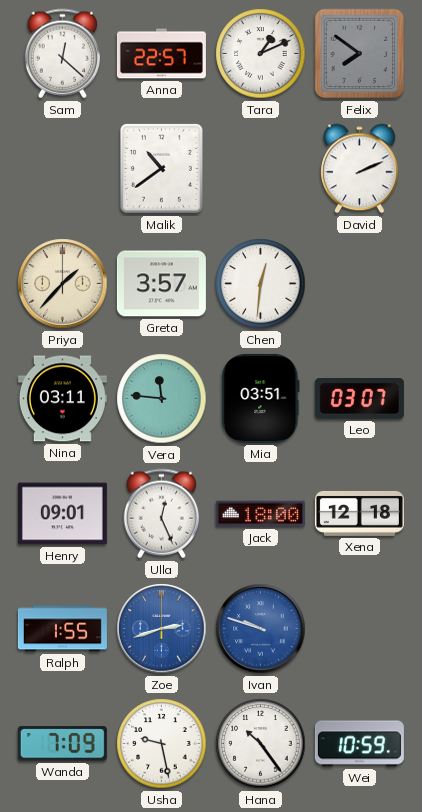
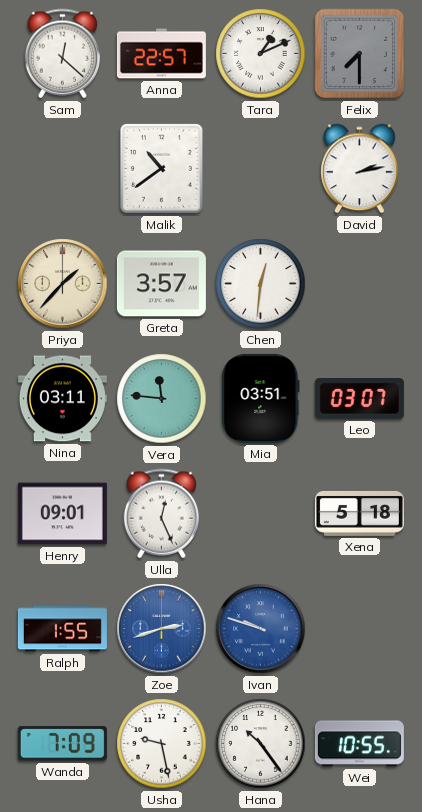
Felix: 7:51 -> 7:30 (360, 54)
David: 2:11 -> 2:13 (360, 169)
Jack: 18:00 -> none (260, 514)
Xena: 12:18 -> 5:18 (359, 513)
Wei: 10:59 -> 10:55 (359, 744)
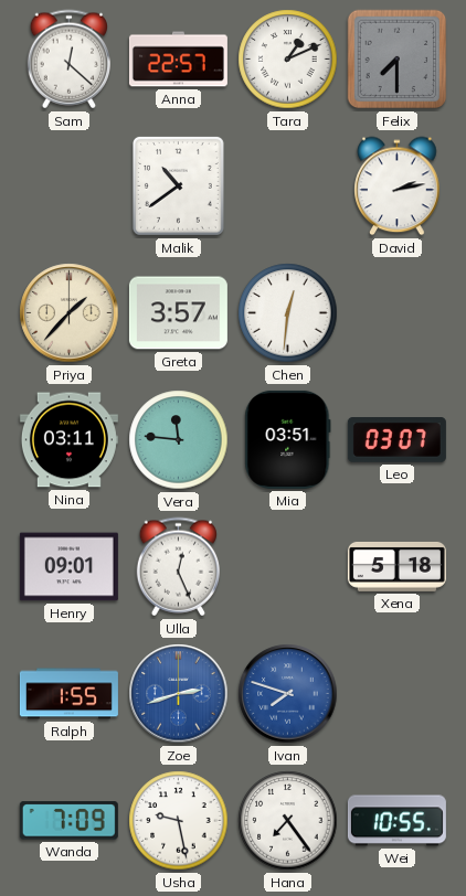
Ivan: 9:48 -> 7:48 (288, 694)
Hana: 10:24 -> 7:24 (288, 821)
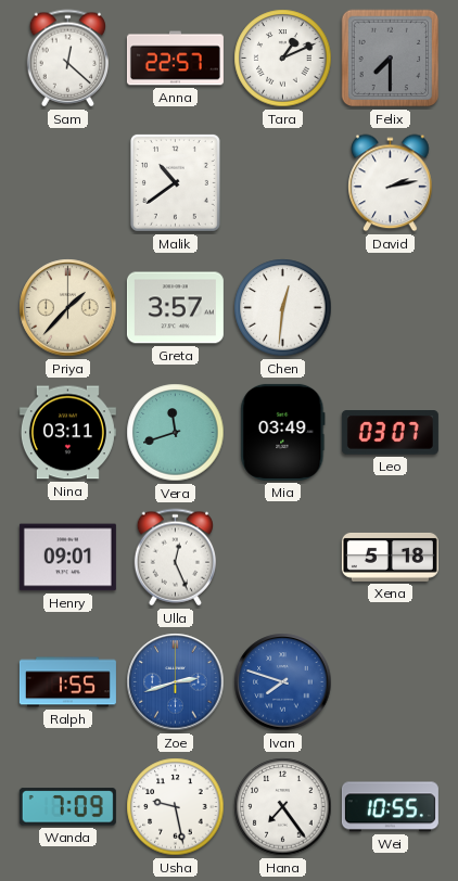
Vera: 11:46 -> 11:42 (176, 433)
Mia: 03:51 -> 03:49 (283, 432)
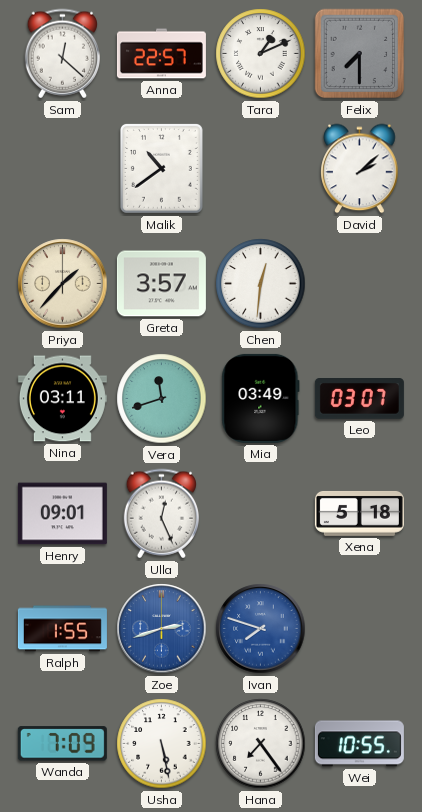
David: 2:13 -> 2:08 (360, 169)
Usha: 9:28 -> 5:28 (162, 744)
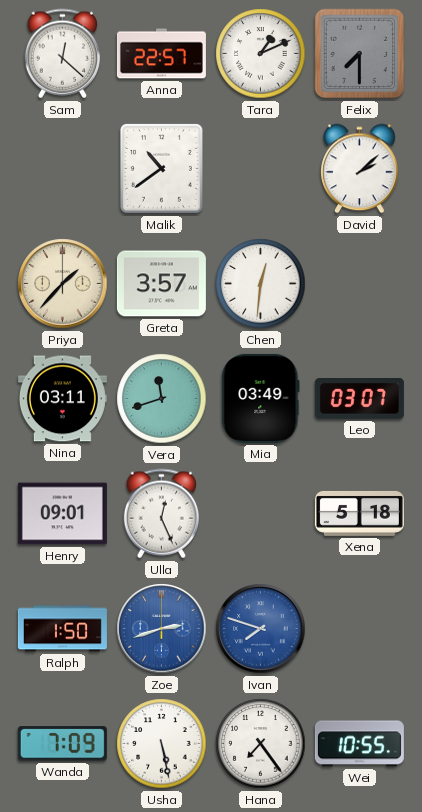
Ralph: 1:55 -> 1:50 (62, 629)
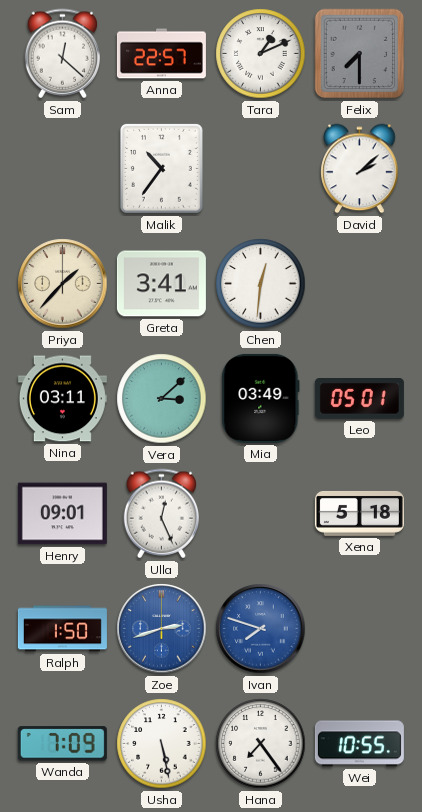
Malik: 10:39 -> 10:36 (161, 168)
Greta: 3:57 -> 3:41 (161, 284)
Vera: 11:42 -> 3:08 (162, 399)
Leo: 03:07 -> 05:01 (359, 399)
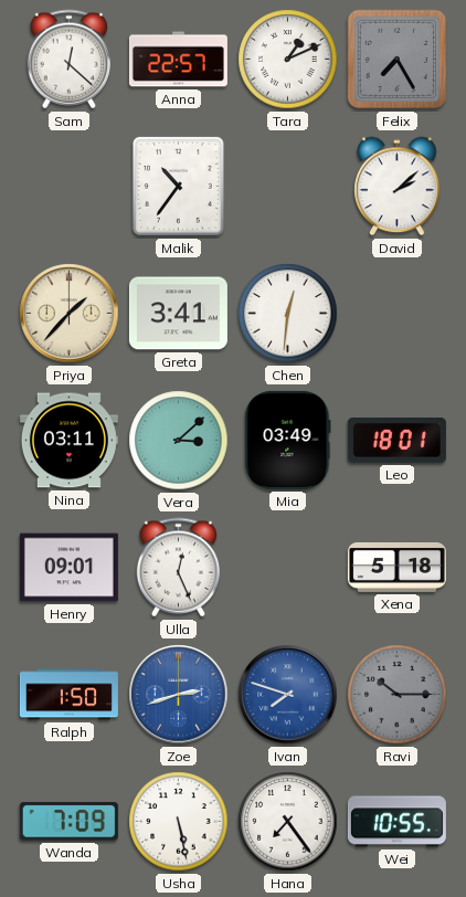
Felix: 7:30 -> 7:25 (398, 60)
Leo: 05:01 -> 18:01 (396, 441)
Ravi: none -> 10:15 (398, 695)
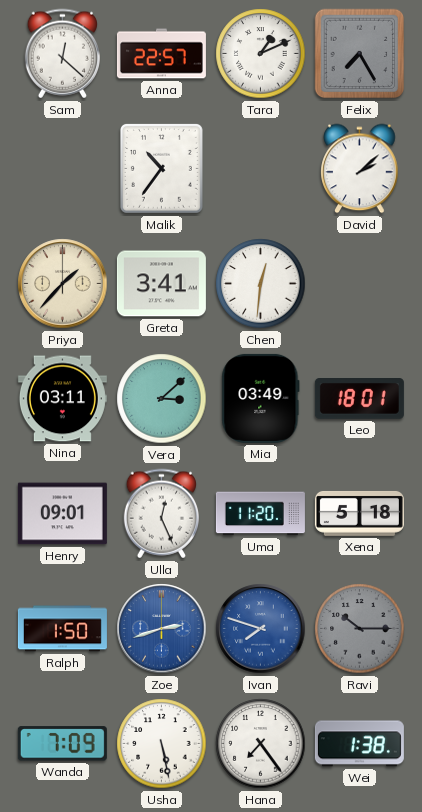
Uma: none -> 11:20 (260, 514)
Wei: 10:55 -> 1:38 (359, 744)
